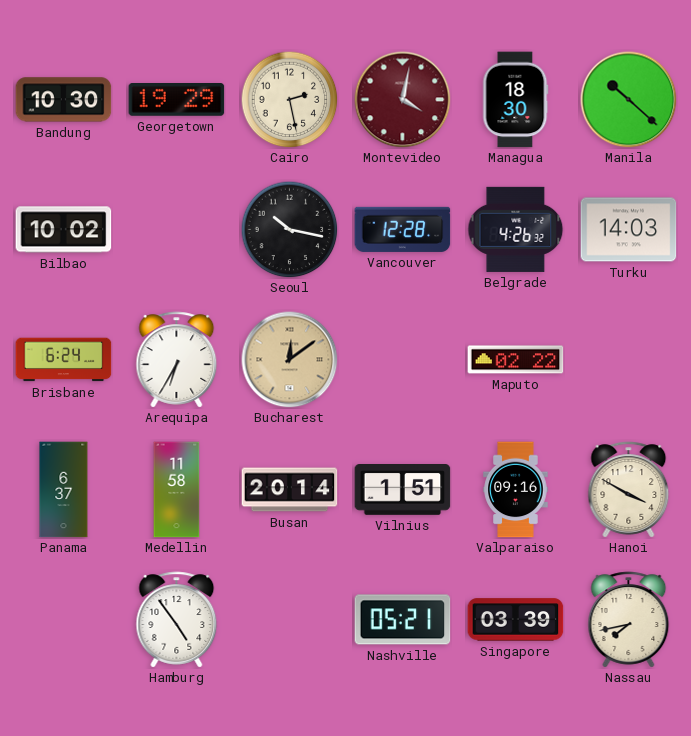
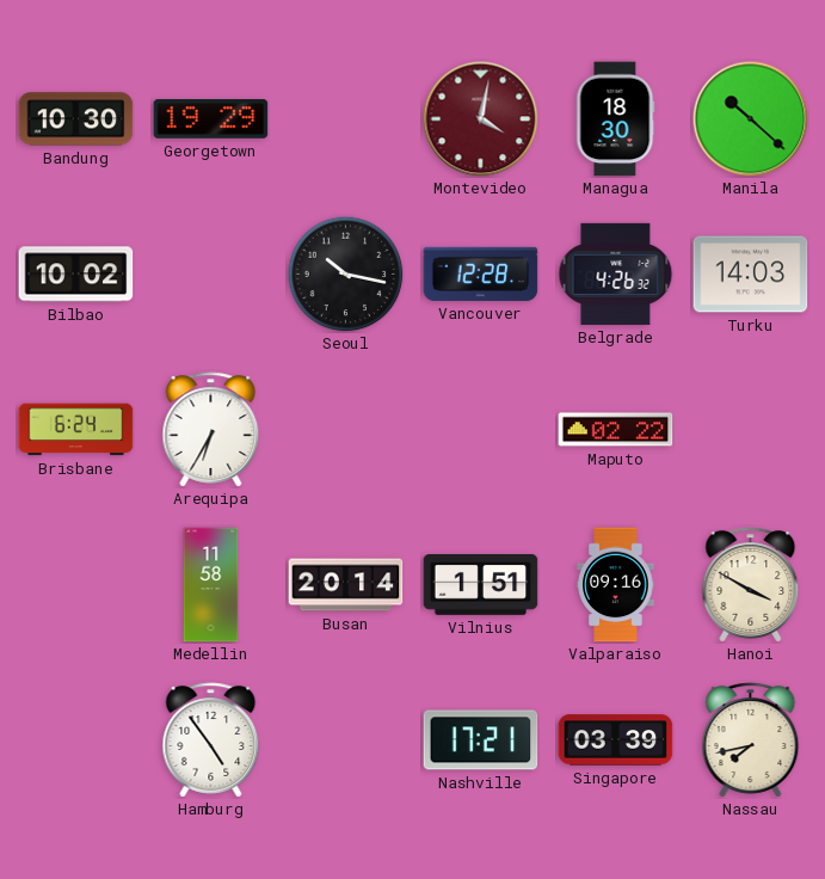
Cairo: 2:28 -> none (289, 99)
Bucharest: 12:09 -> none (290, 360)
Panama: 6:37 -> none (64, 490)
Nashville: 05:21 -> 17:21 (481, 740)
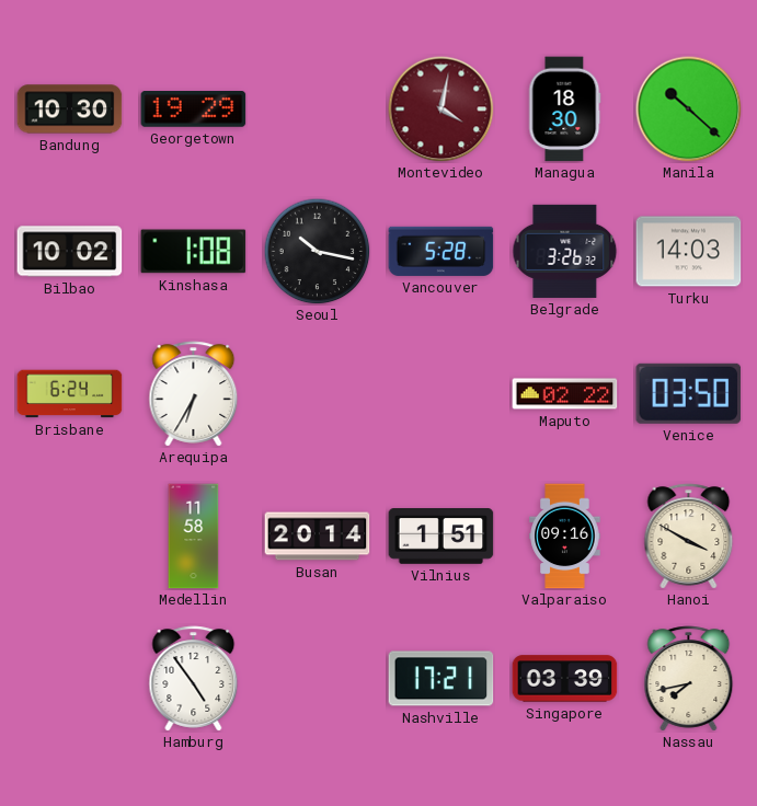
Kinshasa: none -> 1:08 (194, 252)
Vancouver: 12:28 -> 5:28 (441, 251)
Belgrade: 4:26 -> 3:26 (565, 251)
Venice: none -> 03:50 (689, 393)
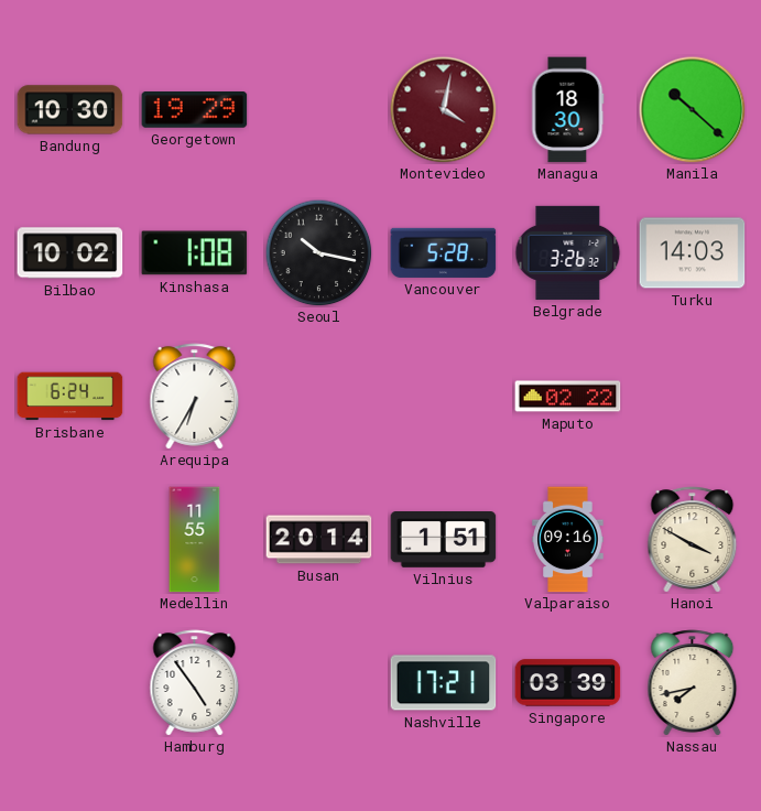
Venice: 03:50 -> none (689, 393)
Medellin: 11:58 -> 11:55 (195, 540)
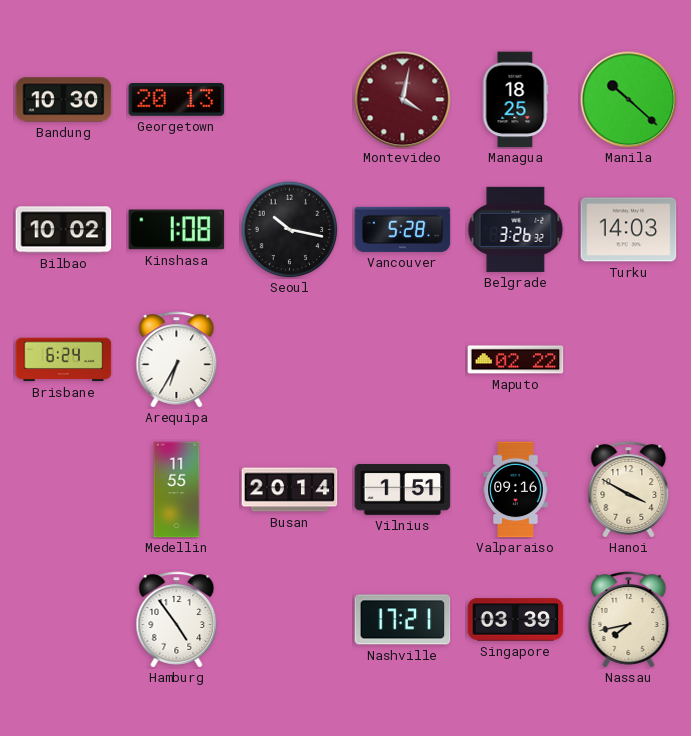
Georgetown: 19:29 -> 20:13 (177, 100)
Managua: 18:30 -> 18:25 (515, 100)
